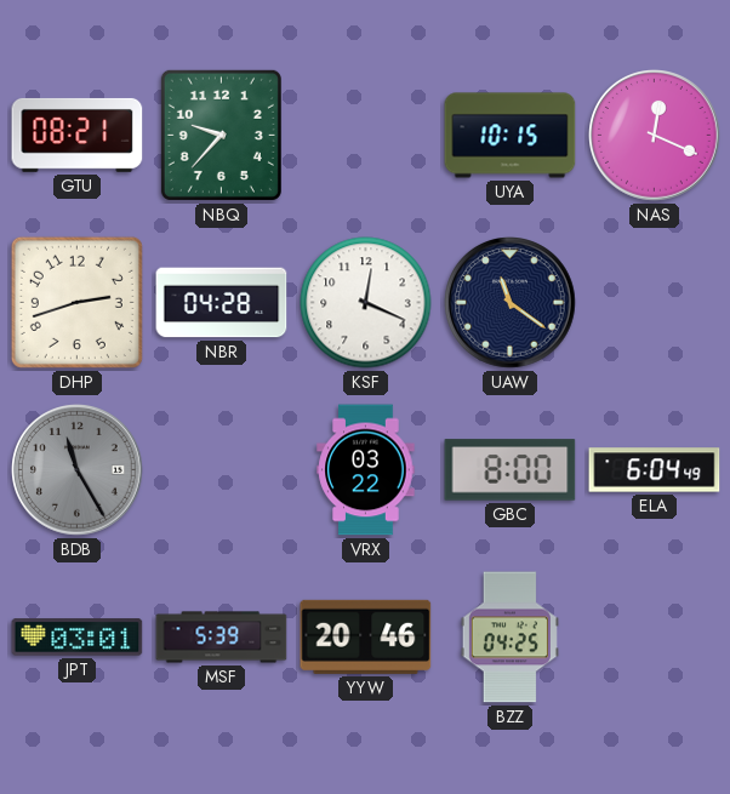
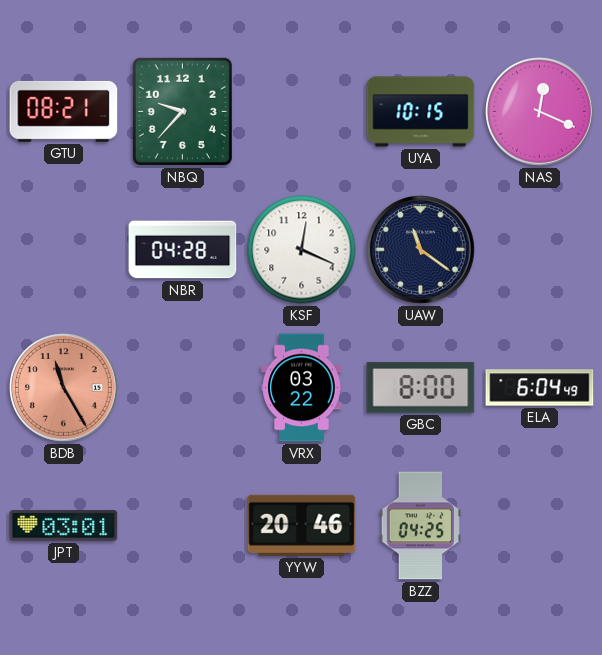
DHP: 2:42 -> none (76, 302)
BDB dial: grey -> salmon (64, 388)
MSF: 5:39 -> none (222, 638)
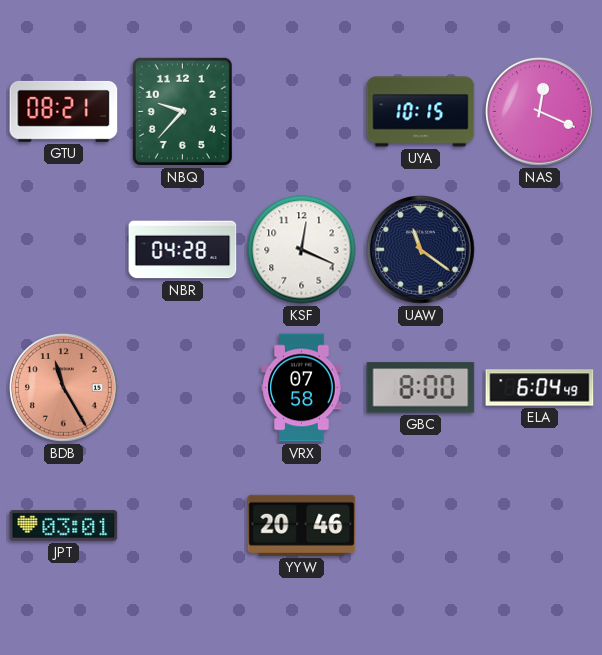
VRX: 03:22 -> 07:58 (302, 388)
BZZ: 04:25 -> none (420, 526)
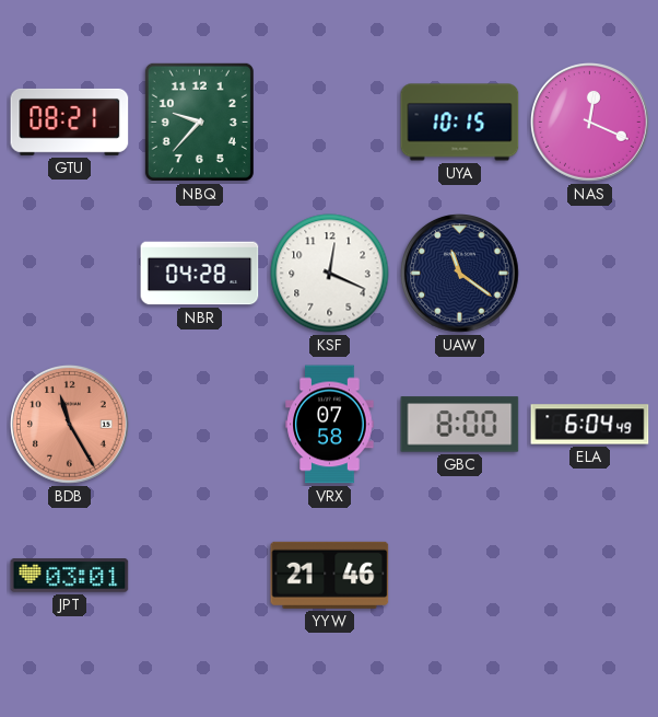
YYW: 20:46 -> 21:46 (330, 575)
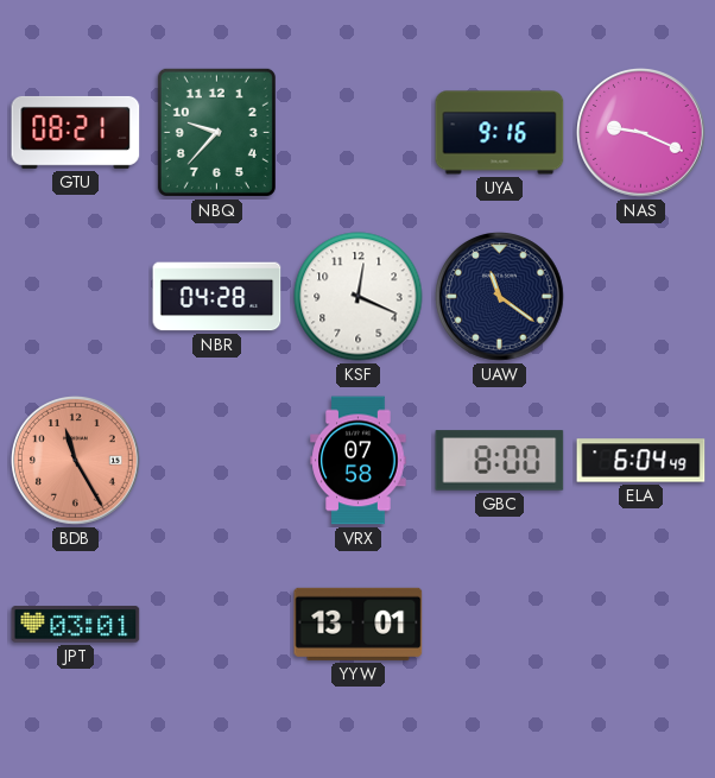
UYA: 10:15 -> 9:16 (500, 133)
NAS: 12:19 -> 9:19 (641, 133)
YYW: 21:46 -> 13:01 (359, 624)
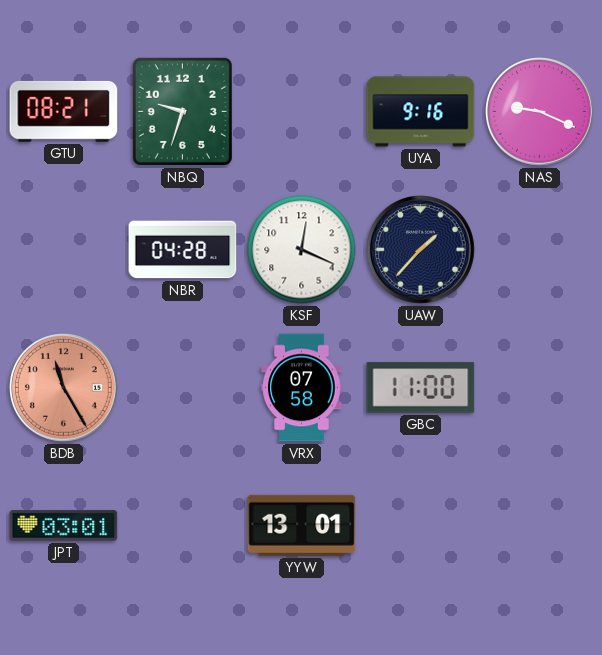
NBQ: 9:37 -> 9:33 (182, 111)
UAW: 11:21 -> 1:37 (421, 250)
GBC: 8:00 -> 11:00 (421, 388)
ELA: 6:04 -> none (641, 461)
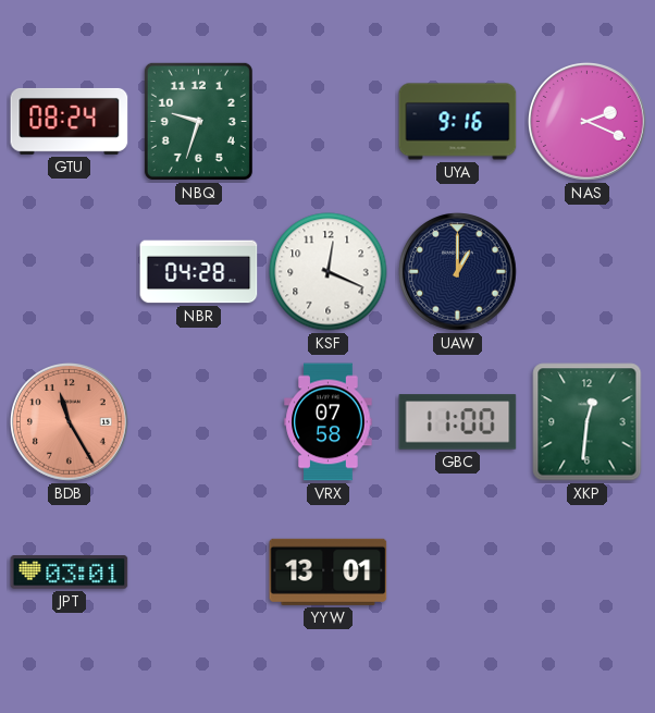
GTU: 08:21 -> 08:24 (70, 121)
NAS: 9:19 -> 2:19 (588, 122)
UAW: 1:37 -> 1:00 (458, 272)
XKP: none -> 12:31 (588, 422)
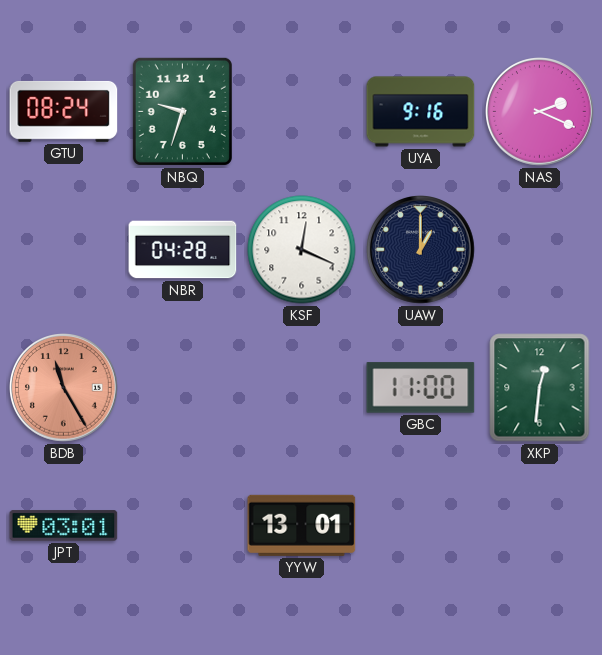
VRX: 07:58 -> none (329, 422)
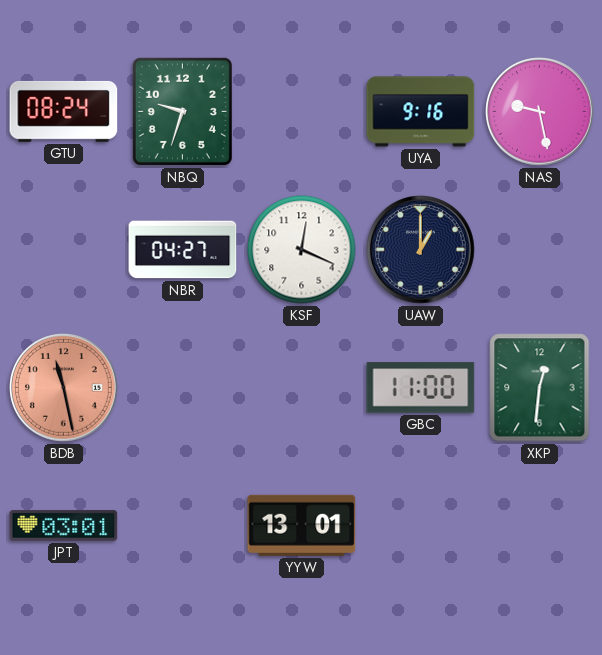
NAS: 2:19 -> 9:28 (540, 112)
NBR: 04:28 -> 04:27 (183, 250)
BDB: 11:25 -> 11:28 (64, 388)
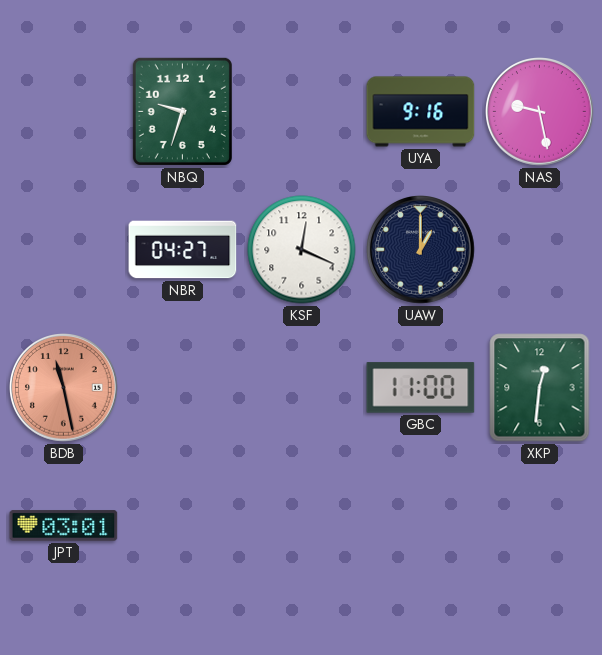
GTU: 08:24 -> none (64, 111)
YYW: 13:01 -> none (302, 525)
